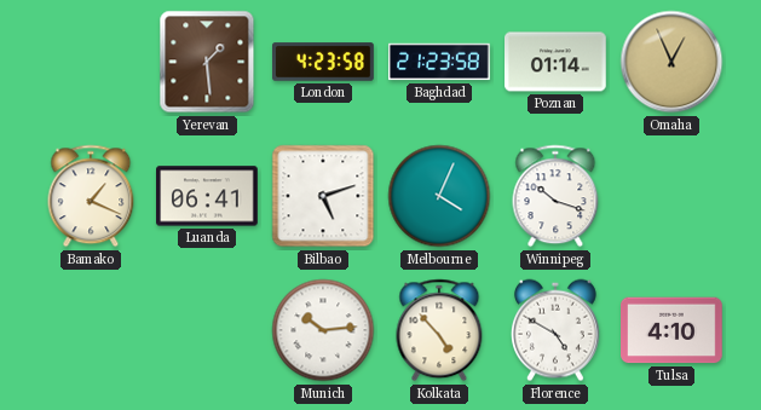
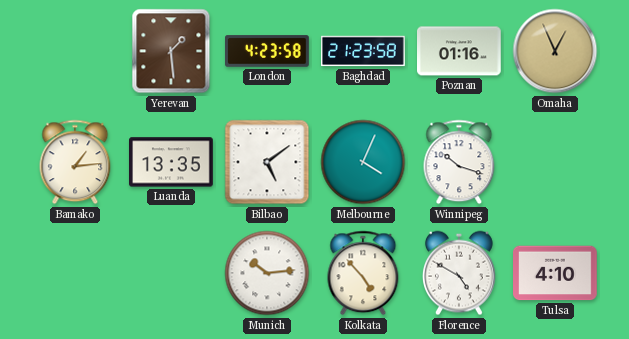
Poznan: 01:14 -> 01:16 (460, 51)
Bamako: 1:19 -> 1:14 (75, 162)
Luanda: 06:41 -> 13:35 (172, 162)
Bilbao: 5:12 -> 5:09 (267, 162)
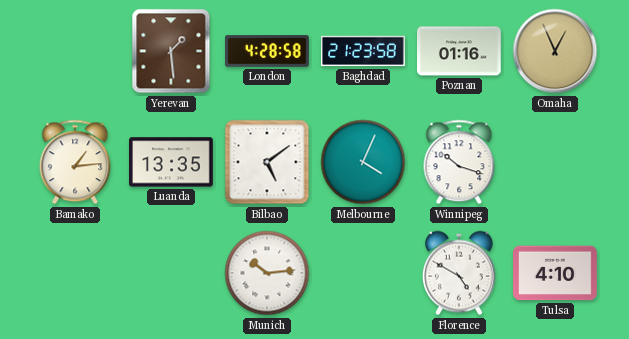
London: 4:23 -> 4:28 (268, 51)
Kolkata: 4:53 -> none (363, 273)
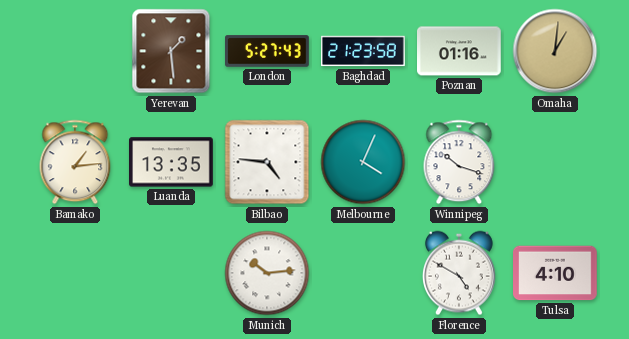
London: 4:28 -> 5:27 (268, 51)
Omaha: 12:56 -> 1:01 (555, 51)
Bilbao: 5:09 -> 4:46 (267, 162)
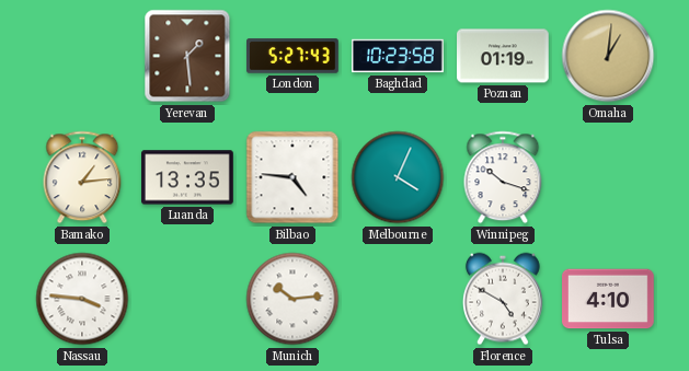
Baghdad: 21:23 -> 10:23 (398, 56)
Poznan: 01:16 -> 01:19 (504, 56)
Nassau: none -> 3:46 (82, 299)
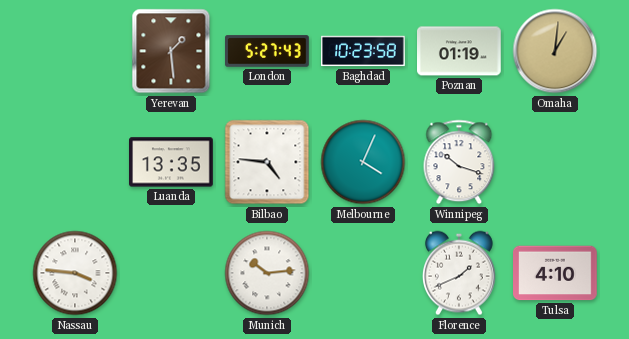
Bamako: 1:14 -> none (82, 177)
Florence: 4:50 -> 1:41 (460, 273)
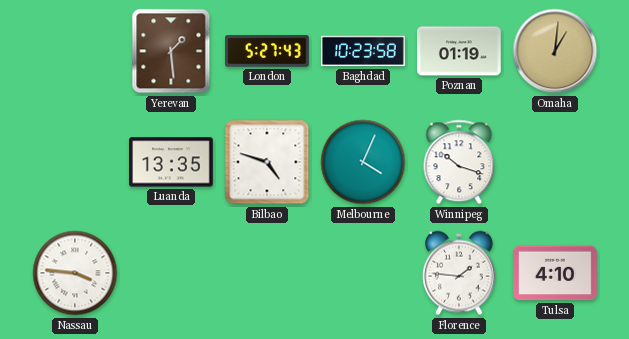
Bilbao: 4:46 -> 4:48 (267, 162)
Munich: 10:14 -> none (267, 273)
Florence: 1:41 -> 1:46 (460, 273)
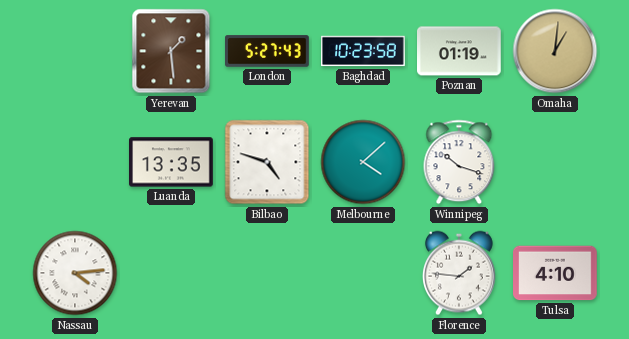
Melbourne: 4:04 -> 4:08 (363, 162)
Nassau: 3:46 -> 4:14 (75, 273)
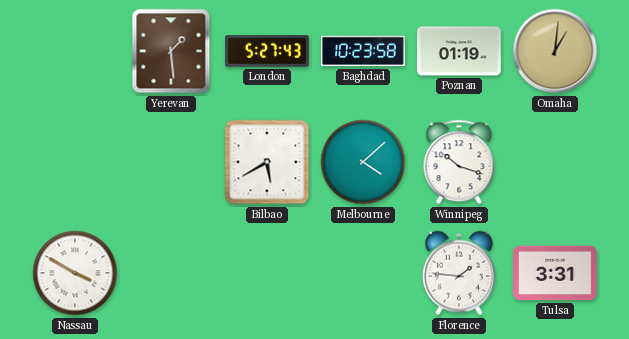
Luanda: 13:35 -> none (172, 162)
Bilbao: 4:48 -> 5:40 (267, 162)
Nassau: 4:14 -> 3:50 (75, 273)
Tulsa: 4:10 -> 3:31 (556, 273)
